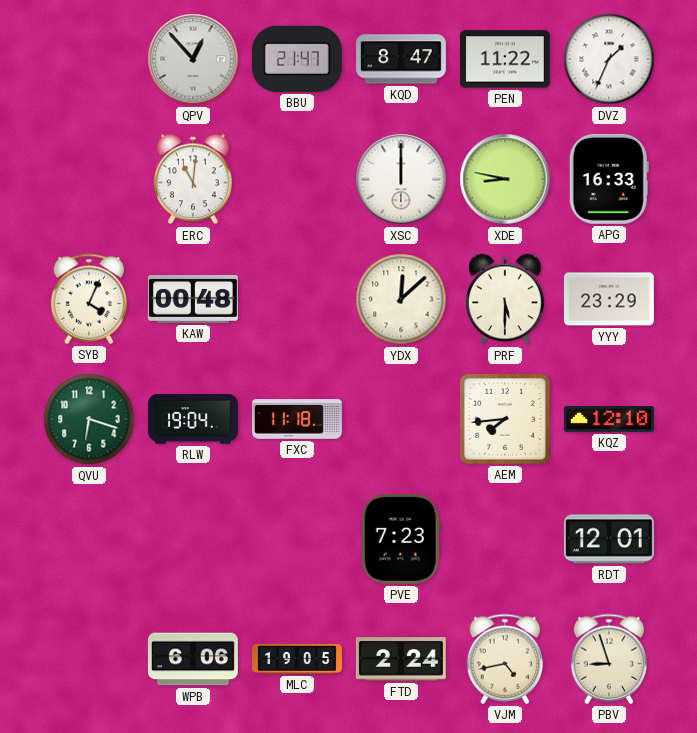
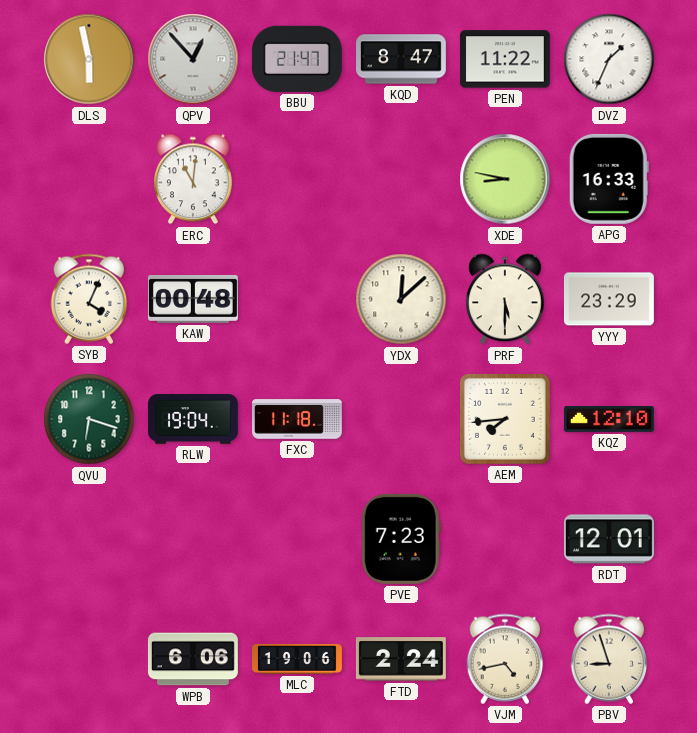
DLS: none -> 5:58 (89, 59)
XSC: 12:00 -> none (401, 179)
MLC: 19:05 -> 19:06 (298, 659)
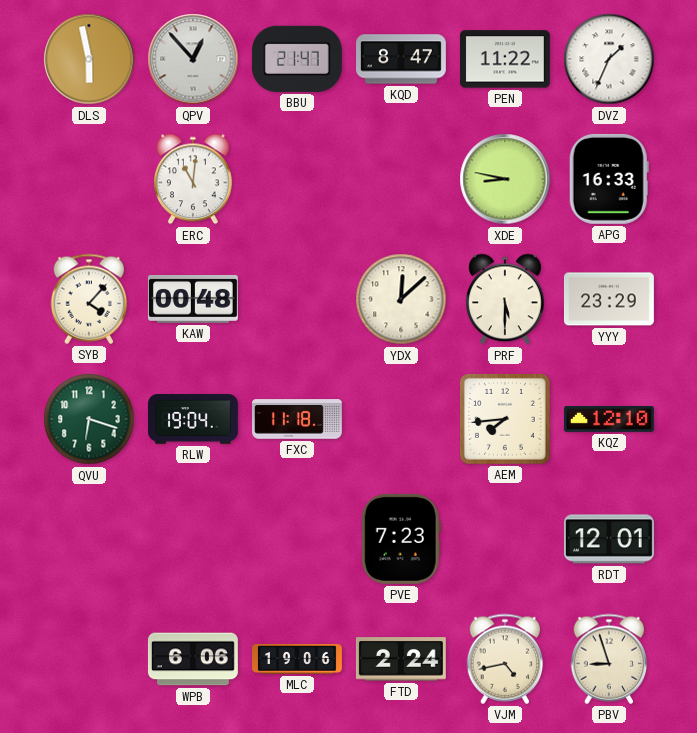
SYB: 4:04 -> 4:07 (89, 299)
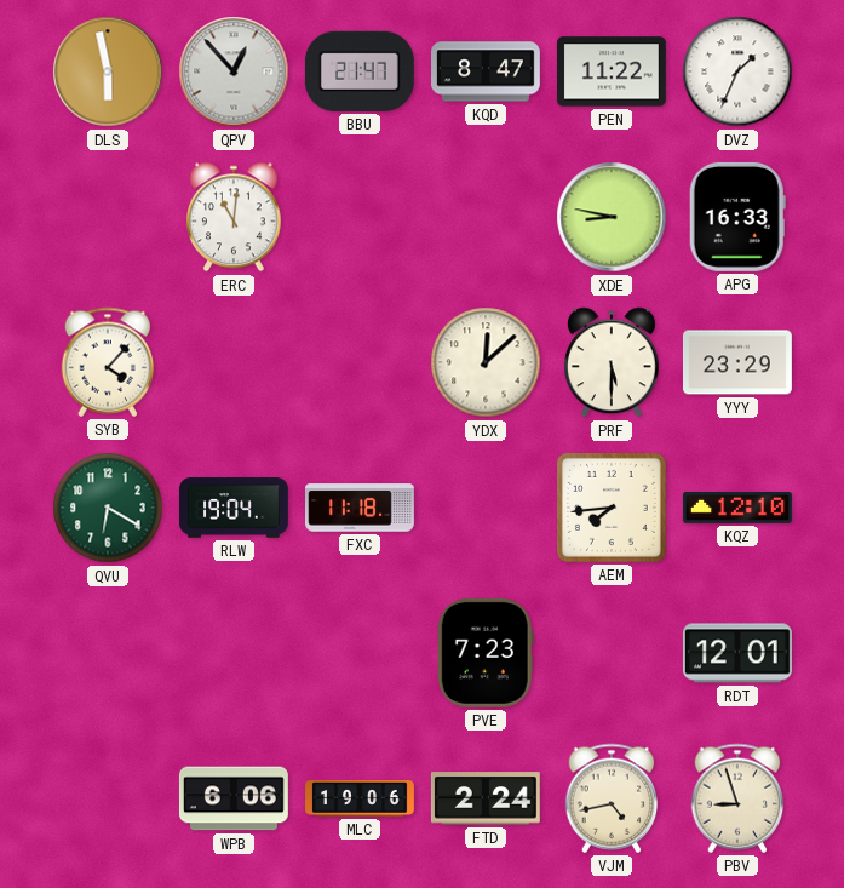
KAW: 00:48 -> none (193, 300)
QVU: 6:18 -> 6:20 (108, 508)
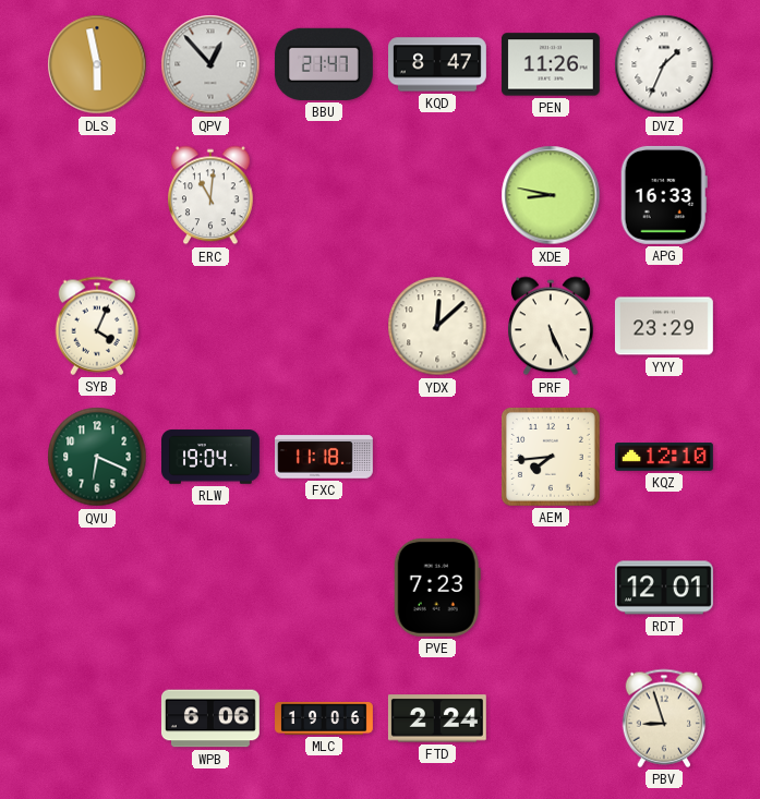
PEN: 11:22 -> 11:26 (551, 64)
SYB: 4:07 -> 4:04 (97, 326)
PRF: 5:30 -> 5:26 (552, 326)
QVU: 6:20 -> 6:19 (97, 457)
VJM: 4:43 -> none (612, 798)
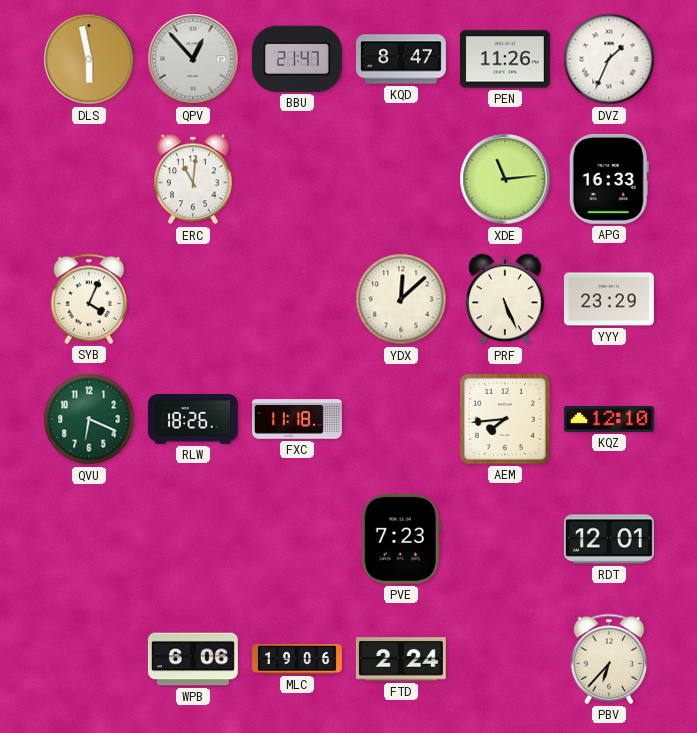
XDE: 8:47 -> 11:14 (505, 179)
RLW: 19:04 -> 18:26 (194, 419)
PBV: 8:57 -> 6:37 (609, 659)
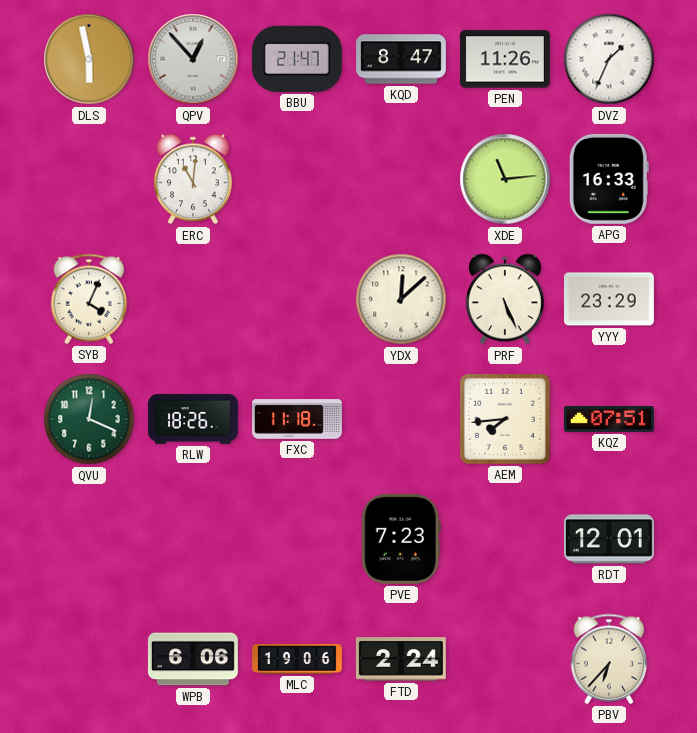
QVU: 6:19 -> 12:19 (89, 419)
KQZ: 12:10 -> 07:51 (609, 420)
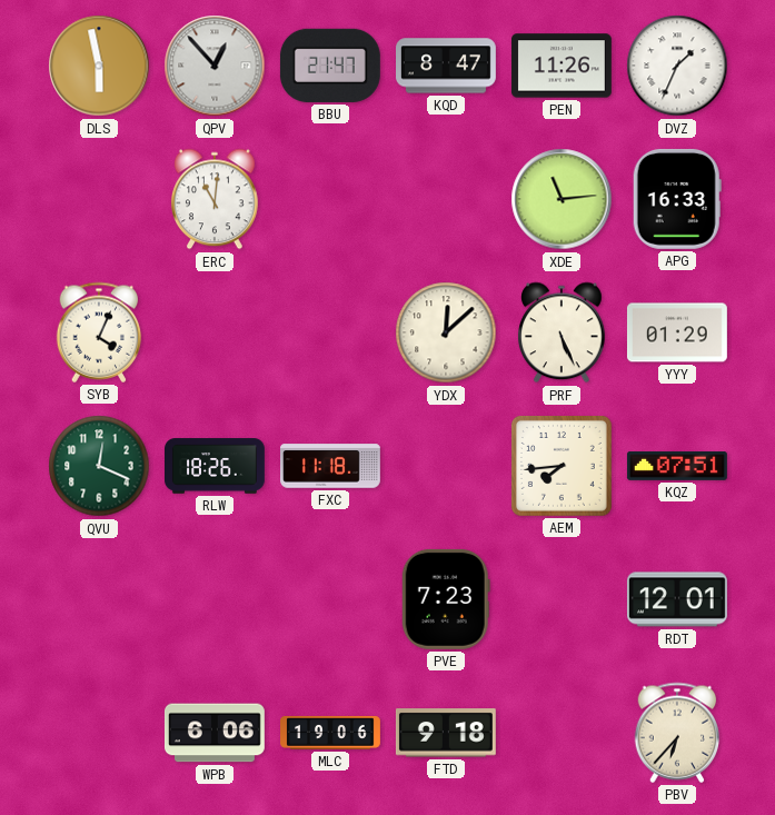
YYY: 23:29 -> 01:29 (677, 332)
FTD: 2:24 -> 9:18 (446, 733)
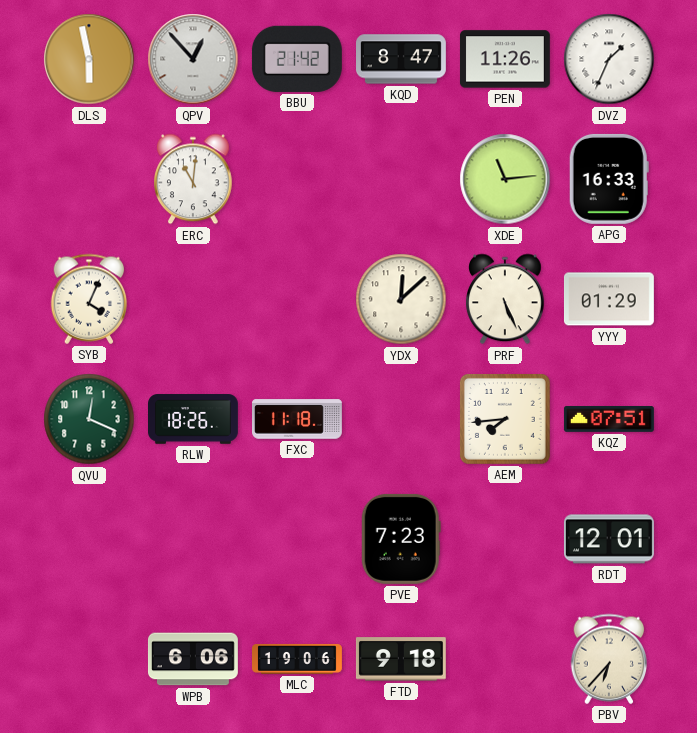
BBU: 21:47 -> 21:42 (297, 59)
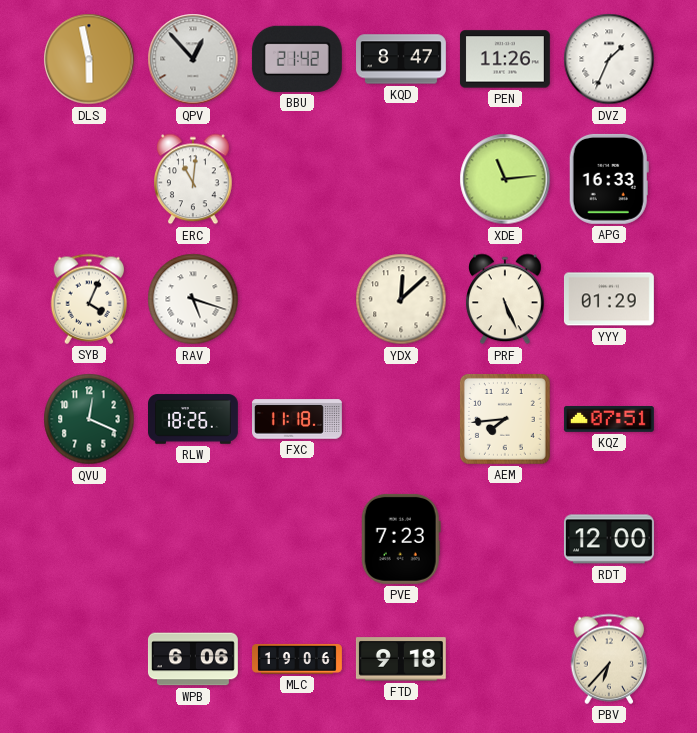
RAV: none -> 5:18 (193, 299)
RDT: 12:01 -> 12:00 (609, 539)
